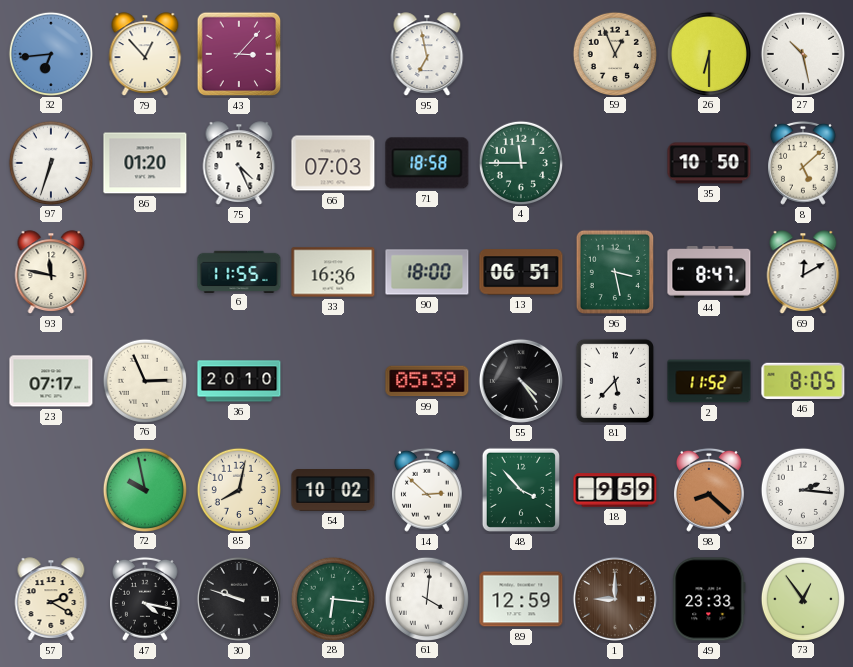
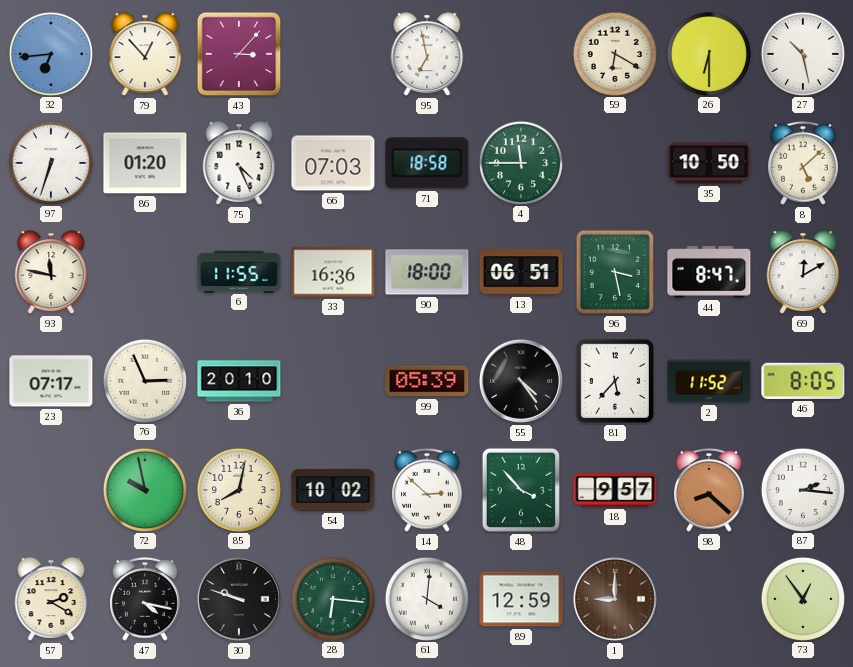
59: 12:56 -> 6:20 (614, 53)
18: 9:59 -> 9:57 (615, 490)
49: 23:33 -> none (709, 599)
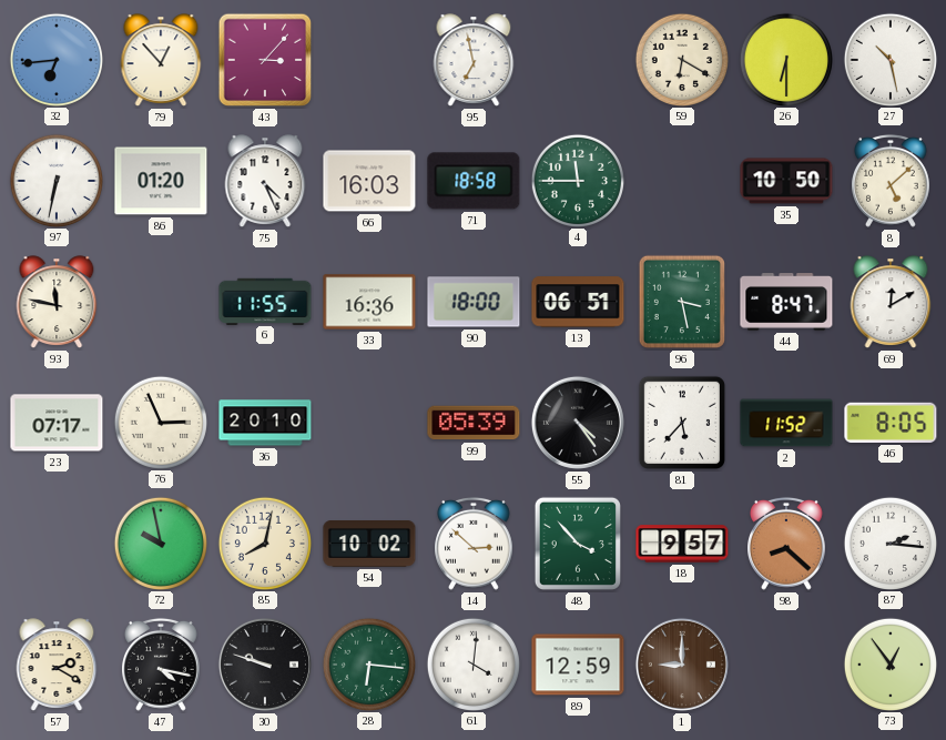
97: 6:33 -> 6:32 (55, 180)
66: 07:03 -> 16:03 (369, 181)
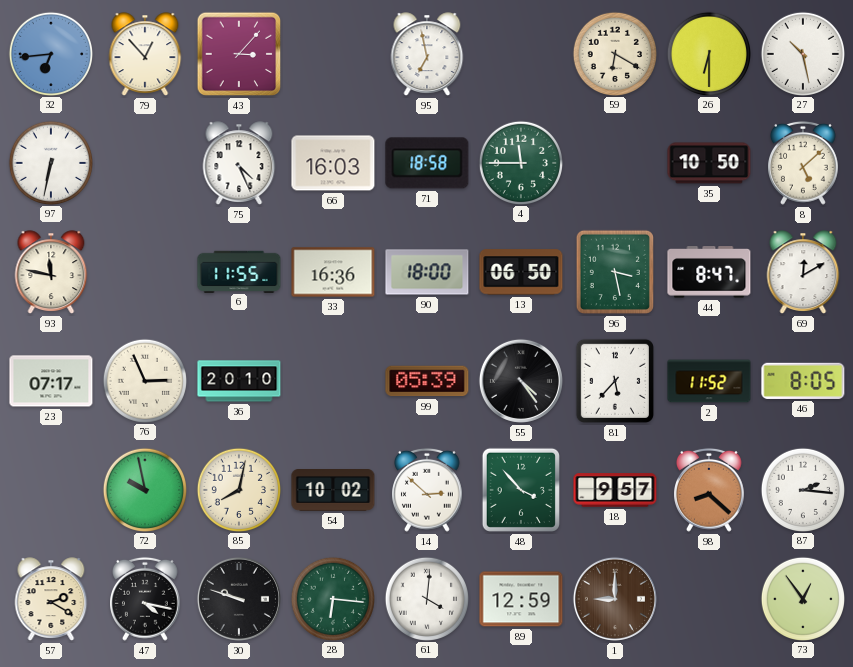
86: 01:20 -> none (161, 181)
13: 06:51 -> 06:50 (521, 272)
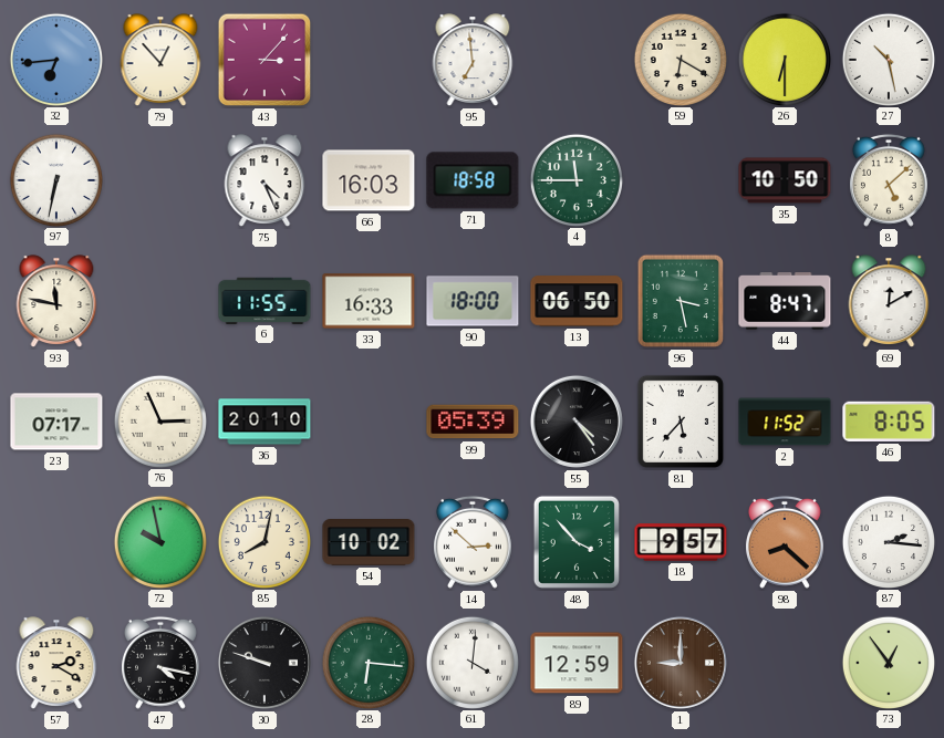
95: 6:58 -> 6:59 (473, 60)
33: 16:36 -> 16:33 (369, 301)
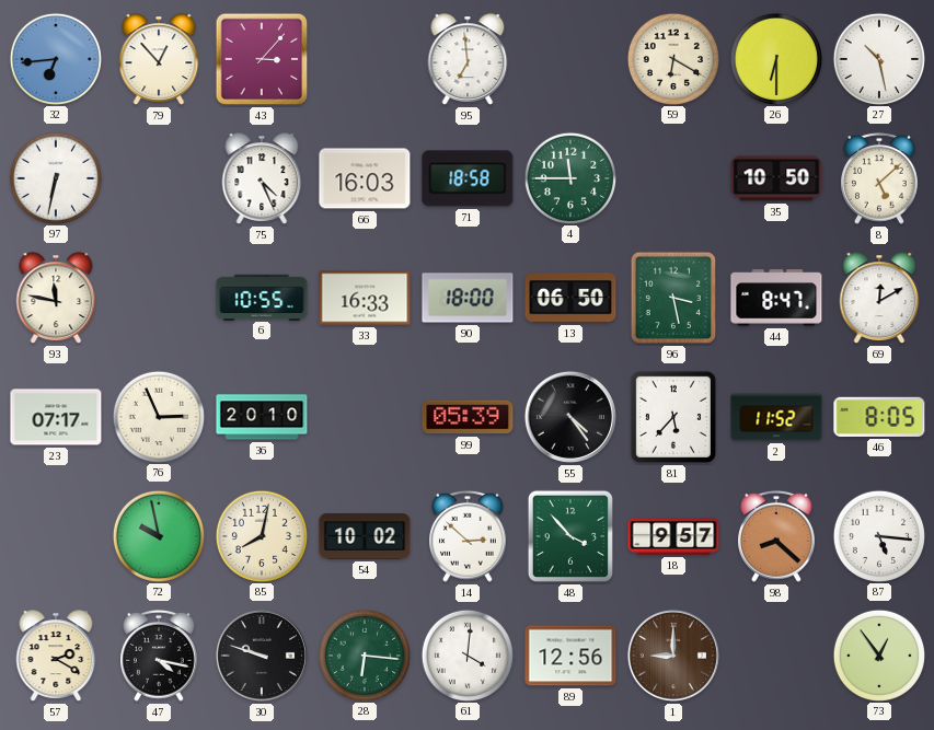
6: 11:55 -> 10:55 (262, 297)
87: 2:16 -> 5:16 (878, 535)
89: 12:59 -> 12:56 (570, 656)
